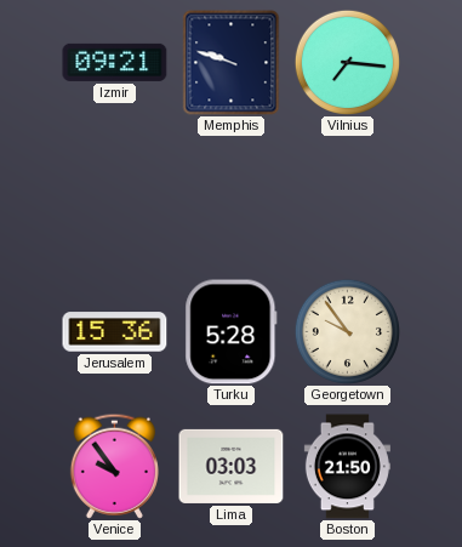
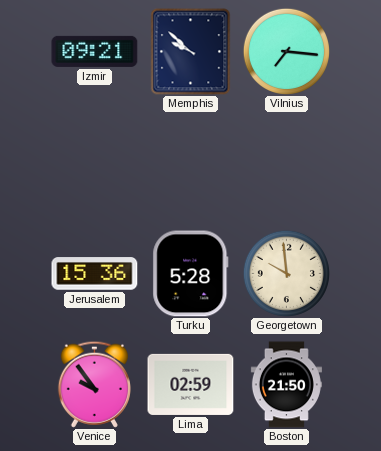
Memphis: 9:48 -> 9:52 (191, 52)
Georgetown: 9:54 -> 9:59 (286, 273)
Lima: 03:03 -> 02:59 (191, 384)
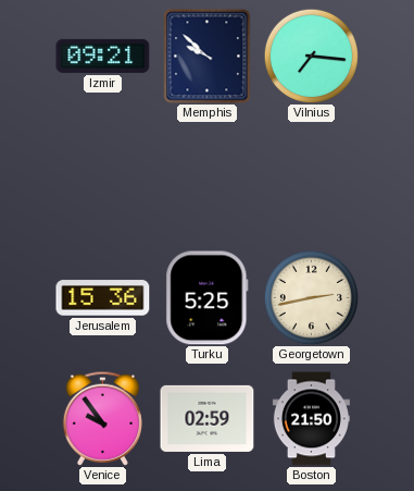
Turku: 5:28 -> 5:25 (208, 298)
Georgetown: 9:59 -> 2:43 (311, 297)
